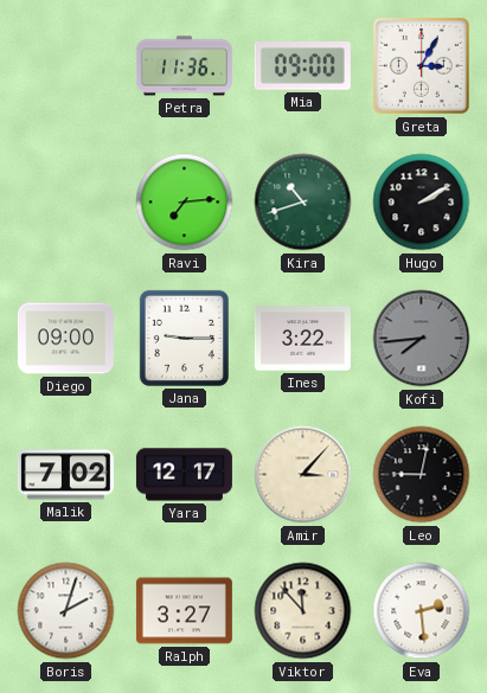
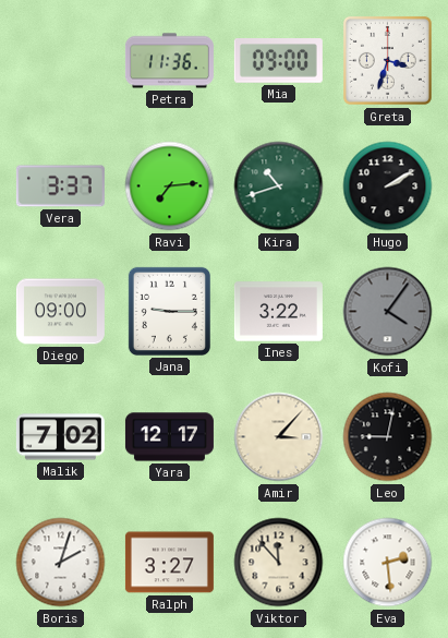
Greta: 3:05 -> 3:33 (387, 60)
Vera: none -> 3:37 (60, 186)
Kofi: 7:44 -> 4:06 (388, 312)
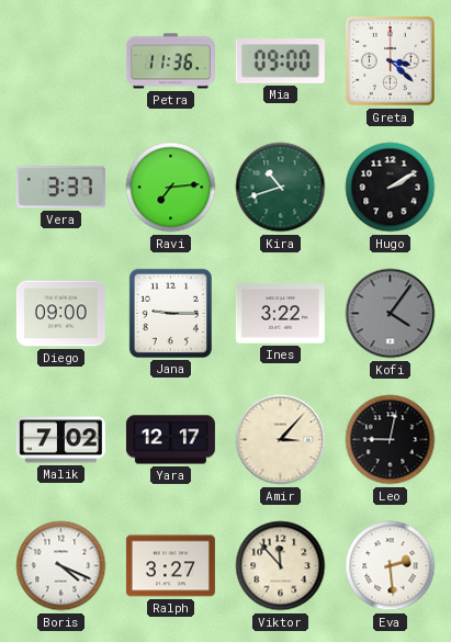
Greta: 3:33 -> 3:22 (390, 60)
Boris: 2:03 -> 4:19 (61, 566)
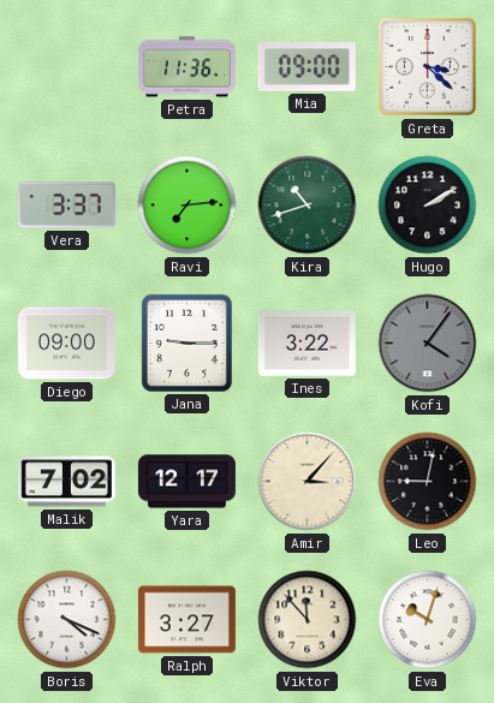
Eva: 2:29 -> 10:03 (428, 620)
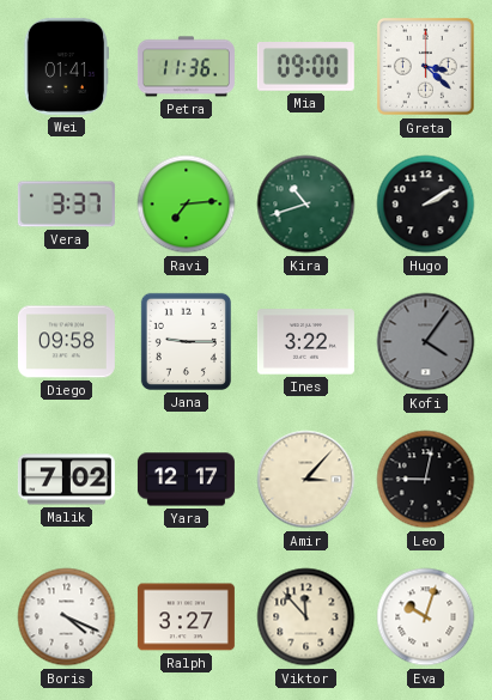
Wei: none -> 01:41 (66, 66)
Diego: 09:00 -> 09:58 (66, 342)
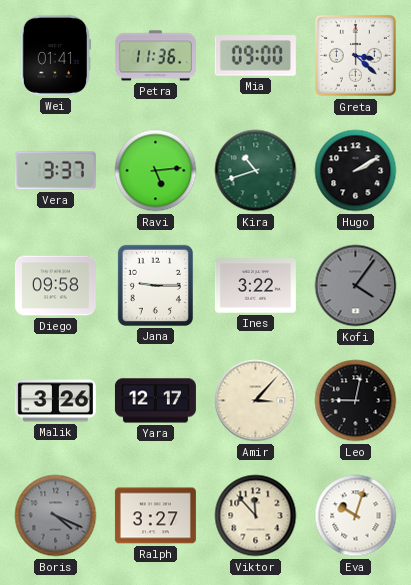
Ravi: 7:14 -> 5:14 (156, 171)
Malik: 7:02 -> 3:26 (55, 401)
Boris dial: white -> grey (56, 516)
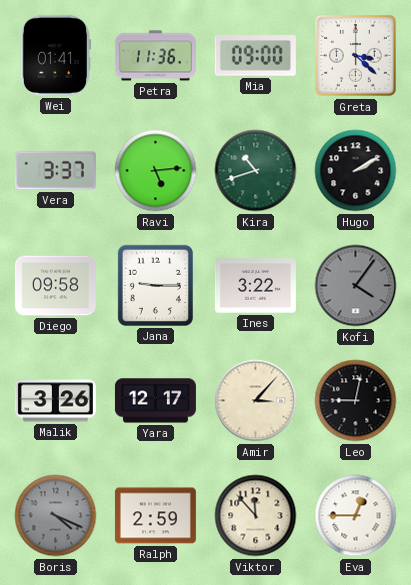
Ralph: 3:27 -> 2:59 (155, 516)
Eva: 10:03 -> 12:45 (356, 516)
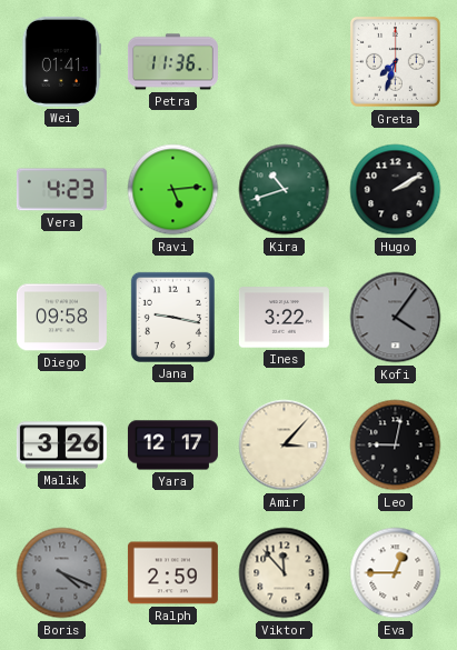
Mia: 09:00 -> none (255, 56)
Greta: 3:22 -> 7:33 (395, 61)
Vera: 3:37 -> 4:23 (61, 190)
Jana: 9:15 -> 9:17 (172, 317)
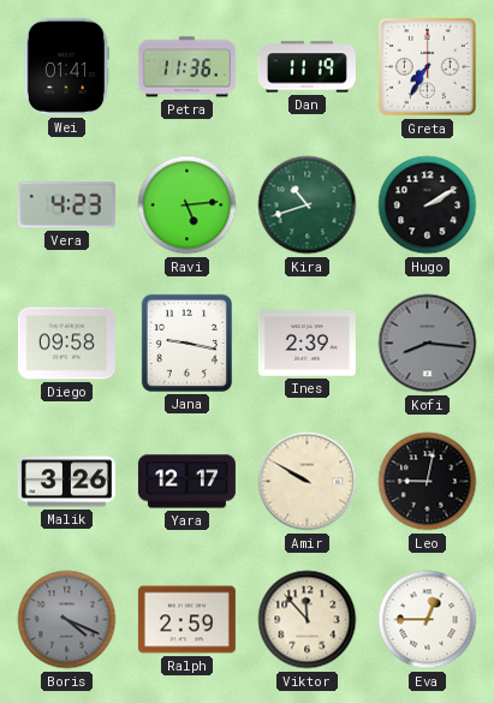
Dan: none -> 11:19 (306, 67)
Greta: 7:33 -> 7:35 (427, 66)
Ines: 3:22 -> 2:39 (306, 344)
Kofi: 4:06 -> 8:16 (428, 344)
Amir: 3:07 -> 9:50 (308, 482)
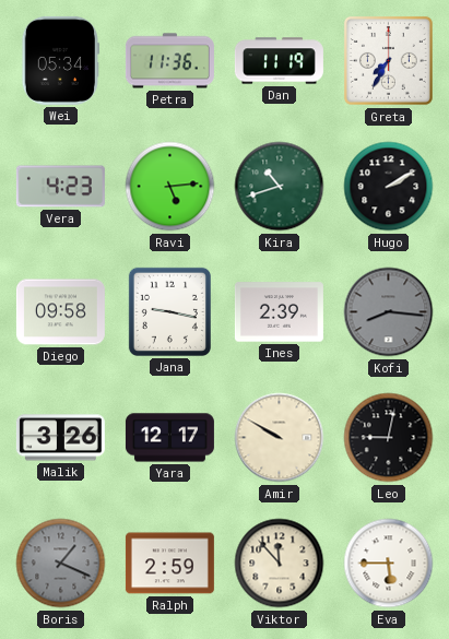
Wei: 01:41 -> 05:34 (60, 60)
Boris: 4:19 -> 1:19 (61, 564)
Eva: 12:45 -> 5:45 (389, 564)
